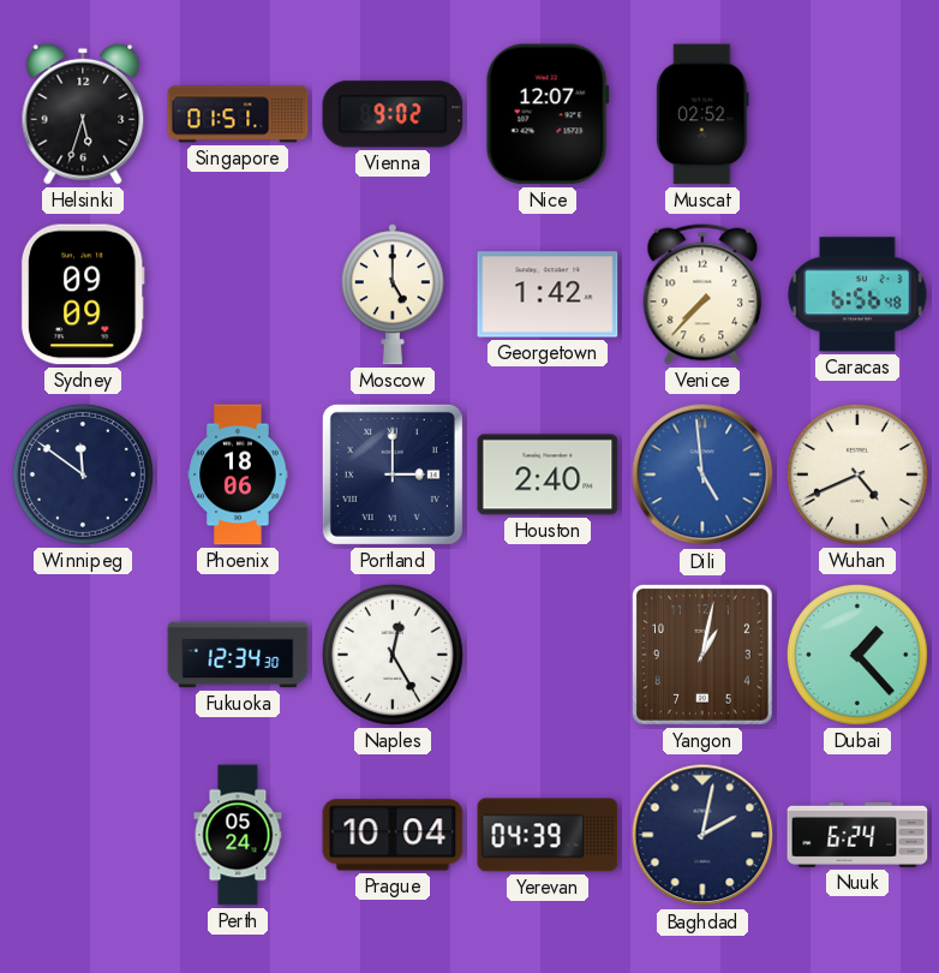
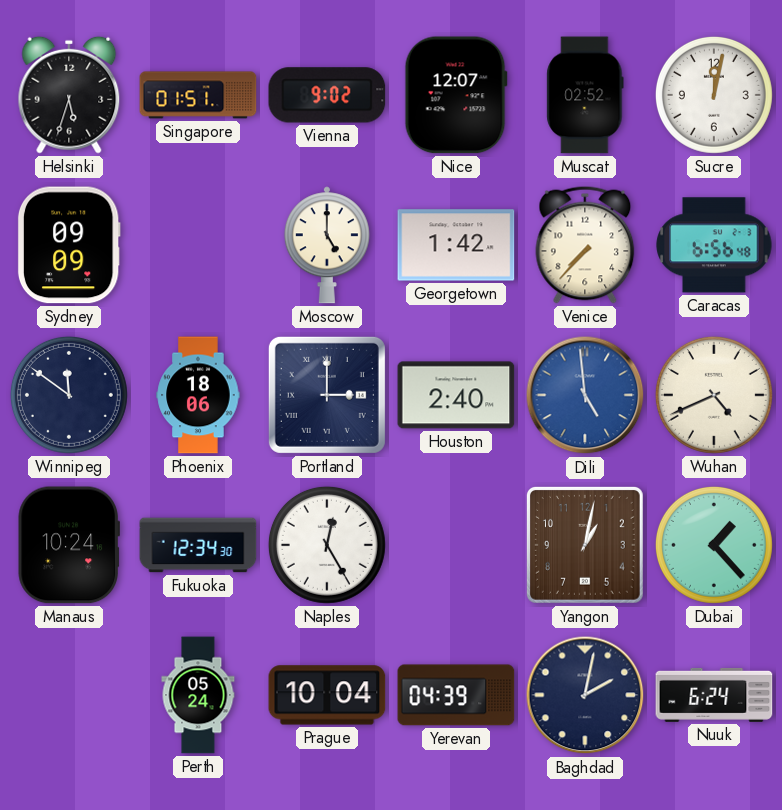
Sucre: none -> 12:02 (714, 95)
Manaus: none -> 10:24 (69, 545)
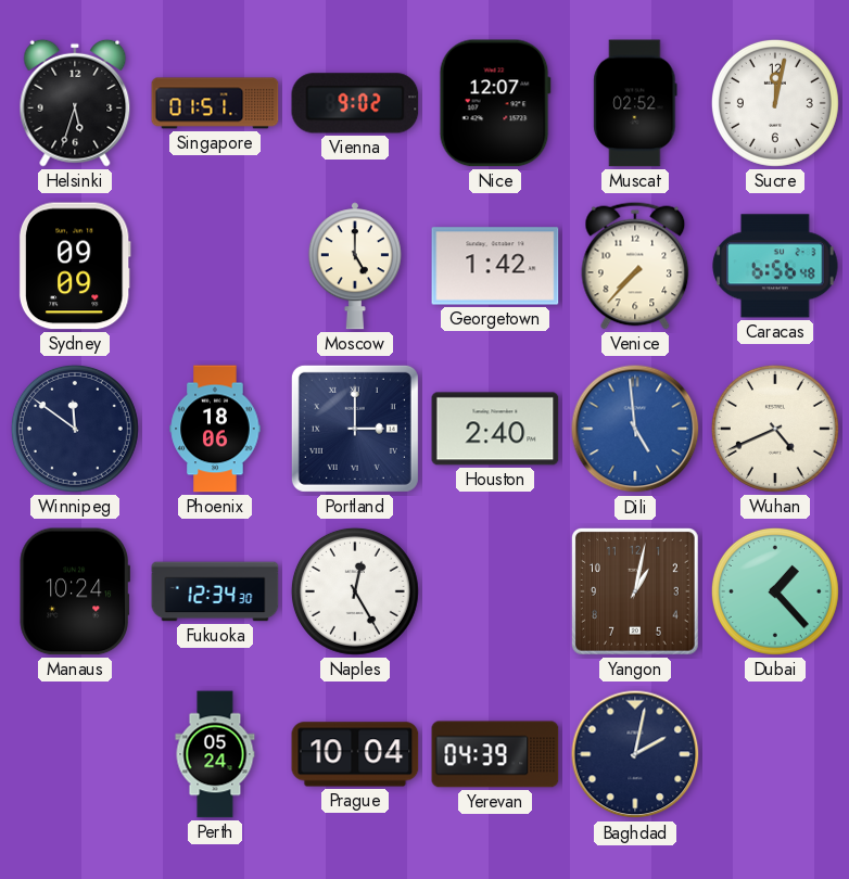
Nuuk: 6:24 -> none (714, 695)
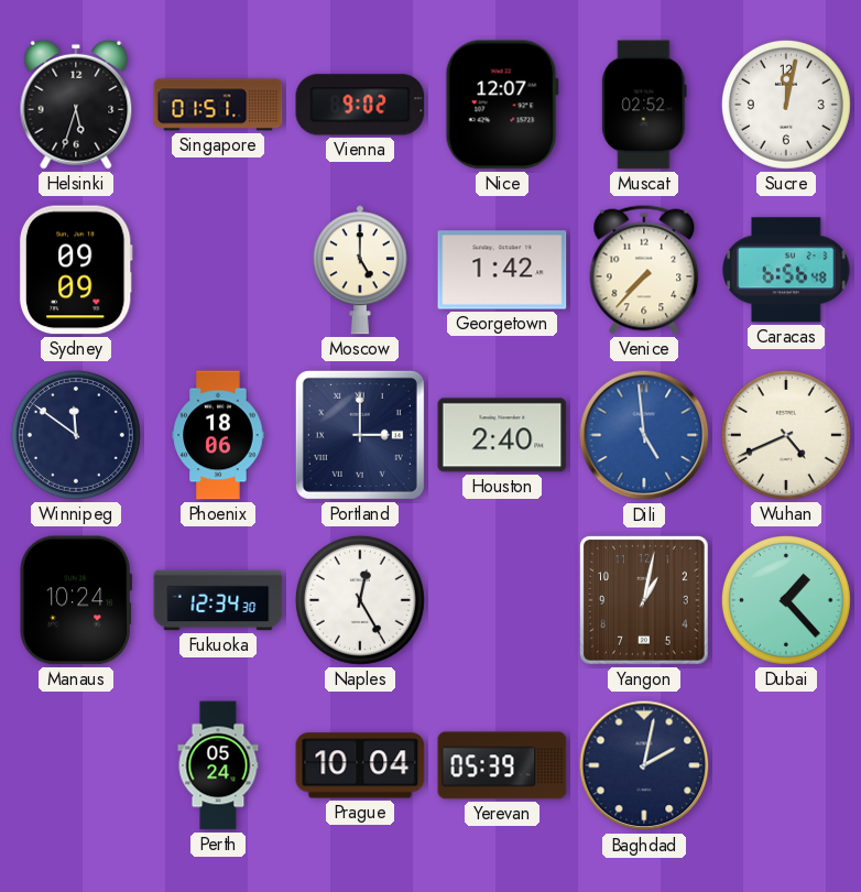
Yerevan: 04:39 -> 05:39 (502, 765)
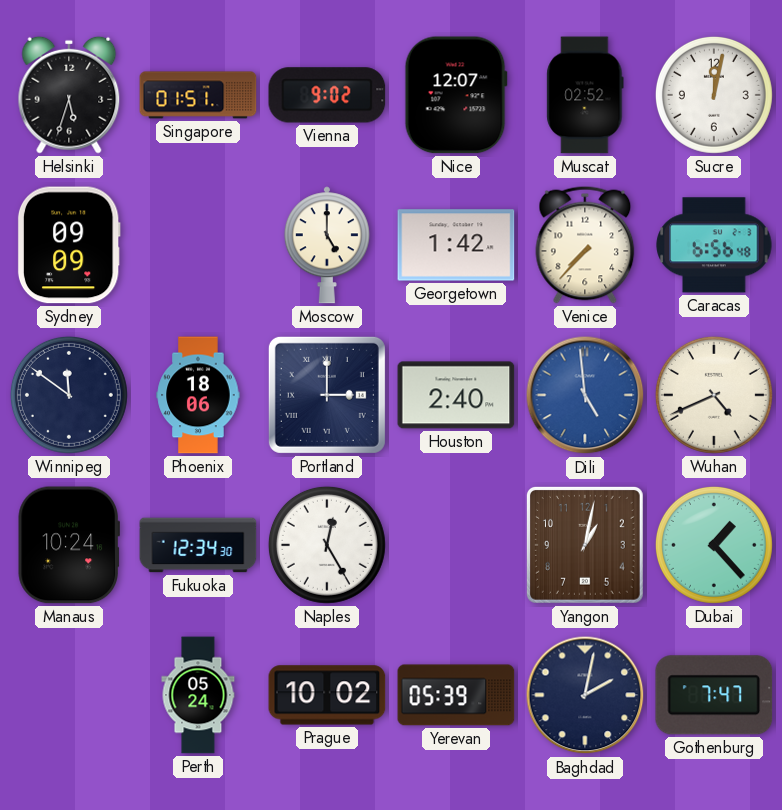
Prague: 10:04 -> 10:02 (327, 695)
Gothenburg: none -> 7:47 (714, 695)
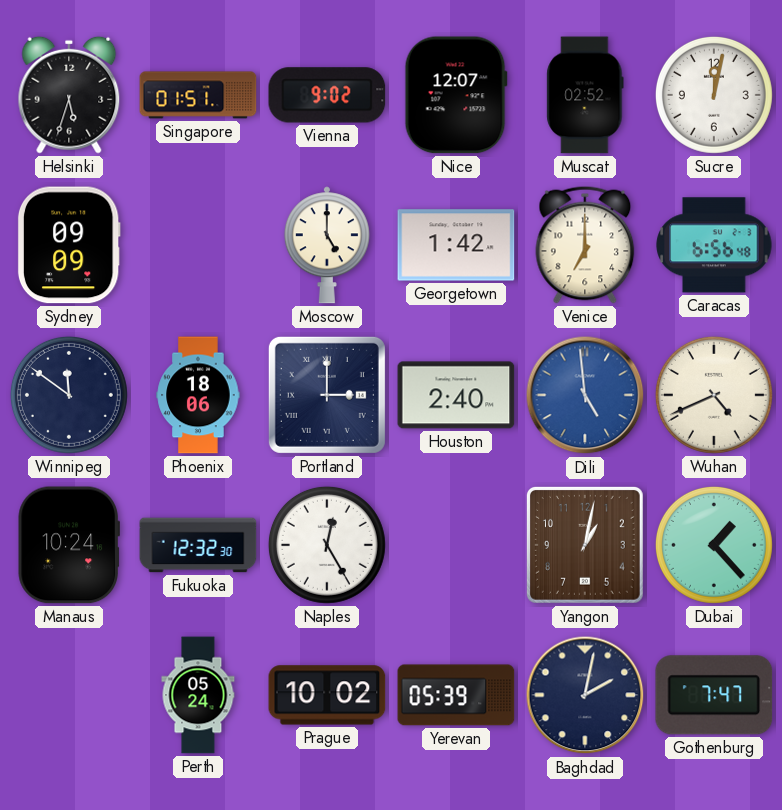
Venice: 7:37 -> 7:00 (585, 245)
Fukuoka: 12:34 -> 12:32 (198, 545)
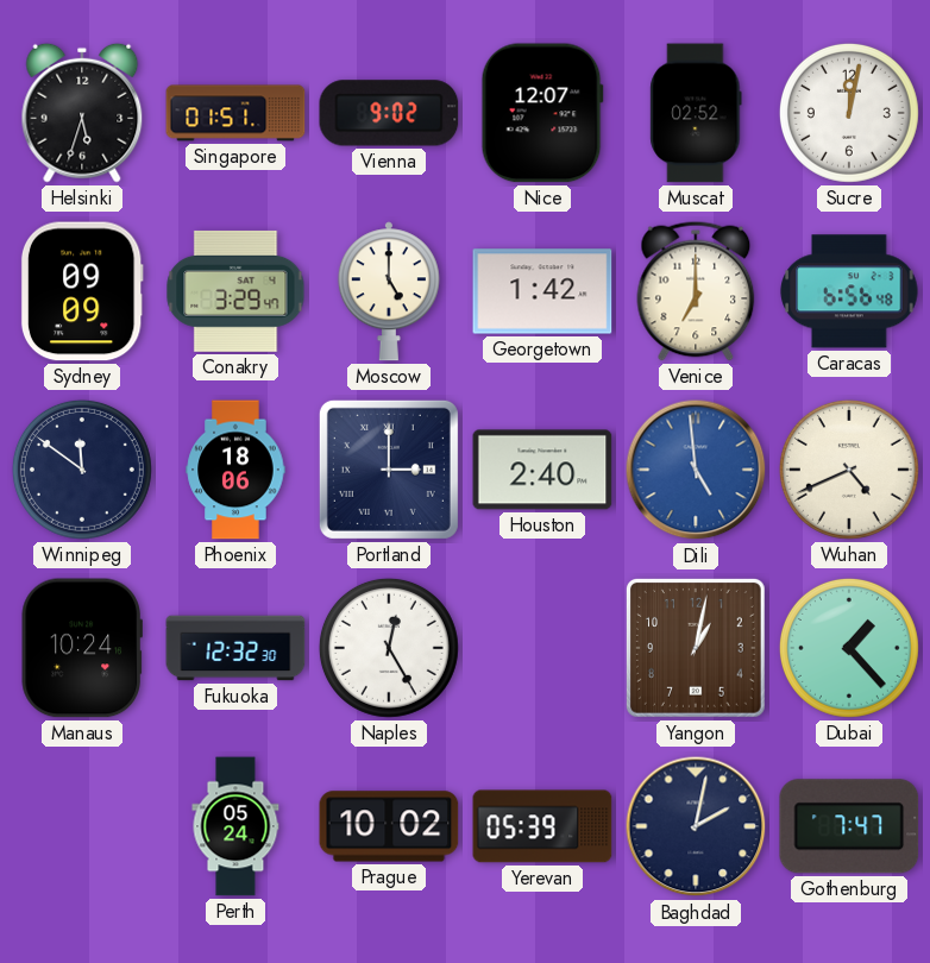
Conakry: none -> 3:29 (235, 291)
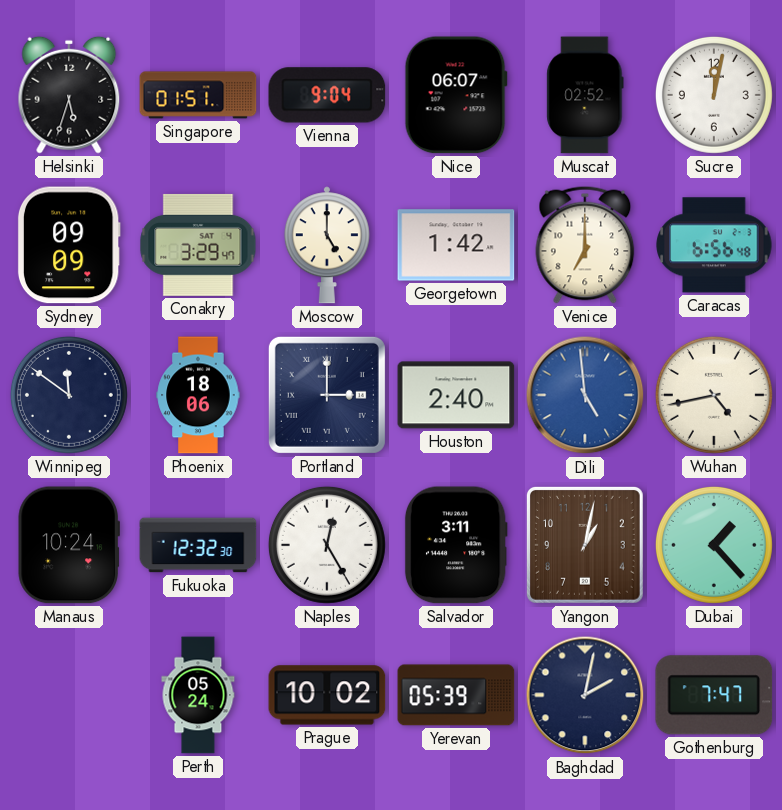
Vienna: 9:02 -> 9:04 (327, 95)
Nice: 12:07 -> 06:07 (456, 95)
Wuhan: 4:41 -> 4:43 (714, 395)
Salvador: none -> 3:11 (456, 545)
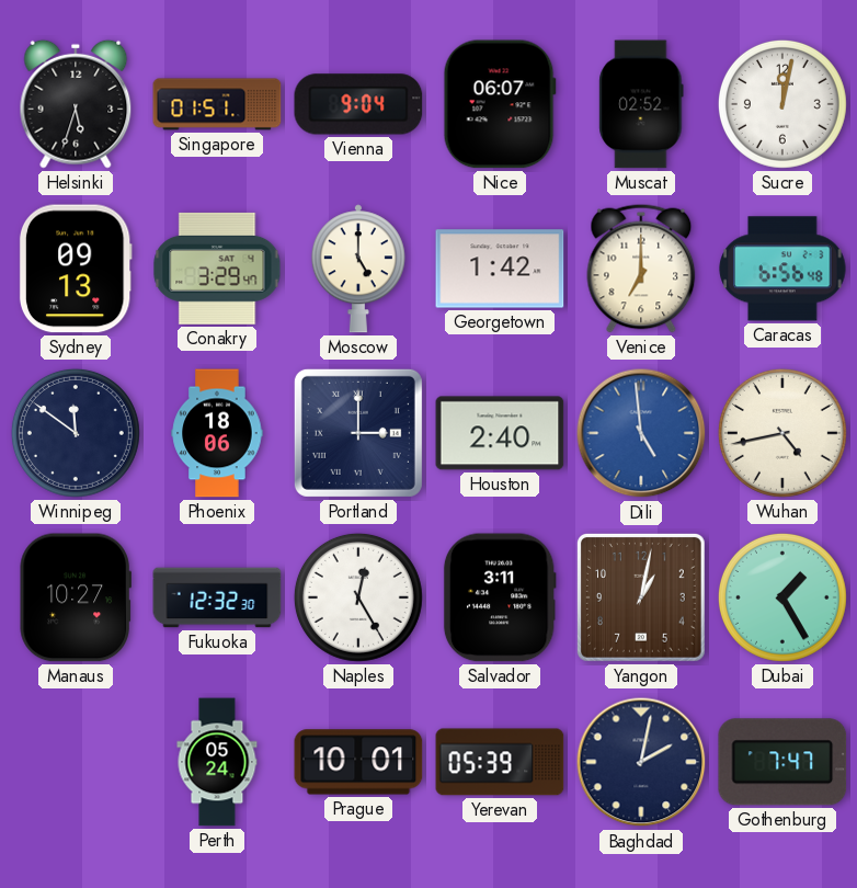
Sydney: 09:09 -> 09:13 (76, 269)
Manaus: 10:24 -> 10:27 (76, 597)
Dubai: 1:23 -> 1:25 (782, 597)
Prague: 10:02 -> 10:01 (358, 762)
